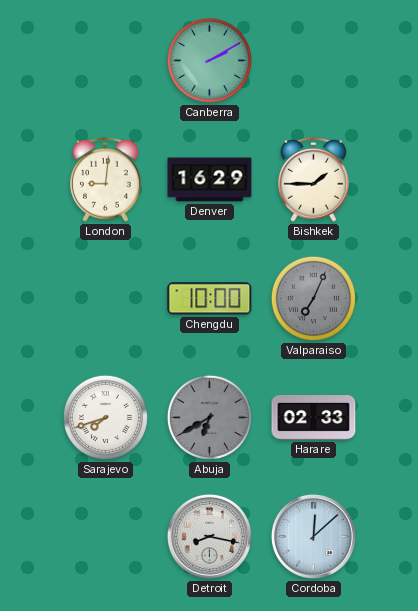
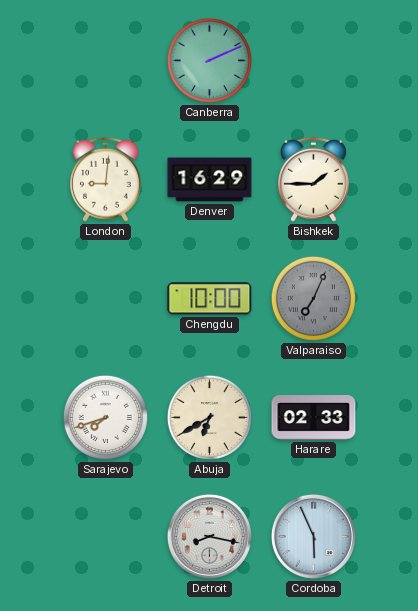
Canberra: 2:10 -> 2:11 (209, 60)
Abuja dial: grey -> cream (209, 417)
Cordoba: 12:08 -> 5:56 (313, 536)
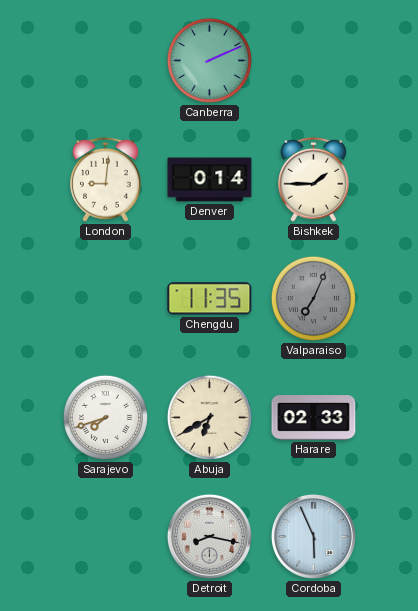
Denver: 16:29 -> 0:14 (210, 180)
Chengdu: 10:00 -> 11:35 (210, 299)
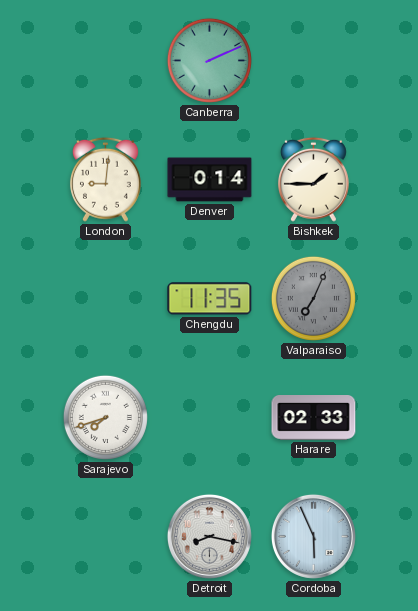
Abuja: 6:40 -> none (209, 417)
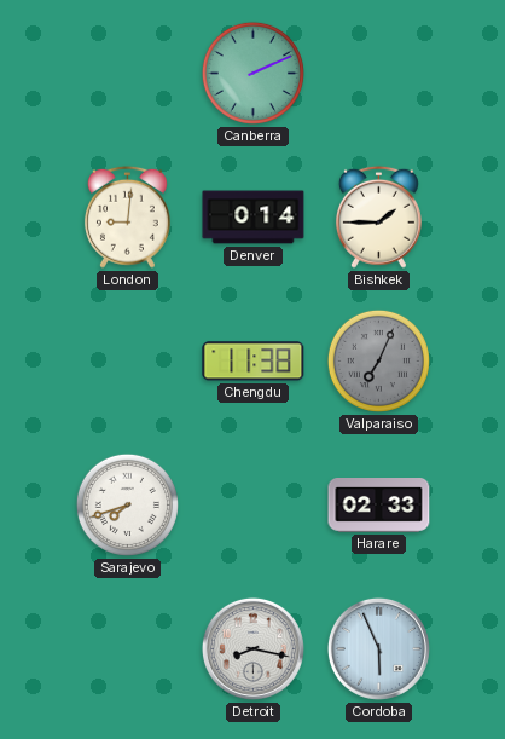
Chengdu: 11:35 -> 11:38 (254, 362)
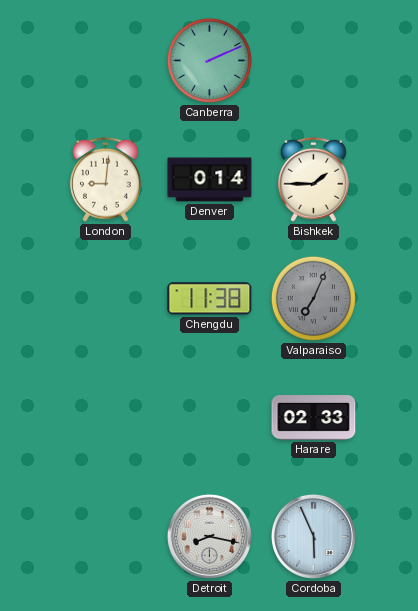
Sarajevo: 7:42 -> none (127, 504)
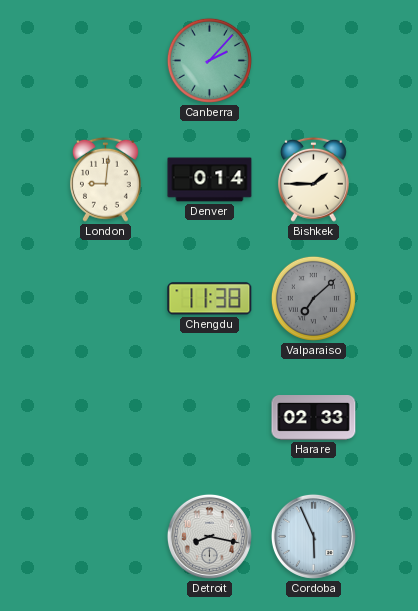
Canberra: 2:11 -> 2:07 (209, 60)
Valparaiso: 7:04 -> 7:08 (313, 298)
